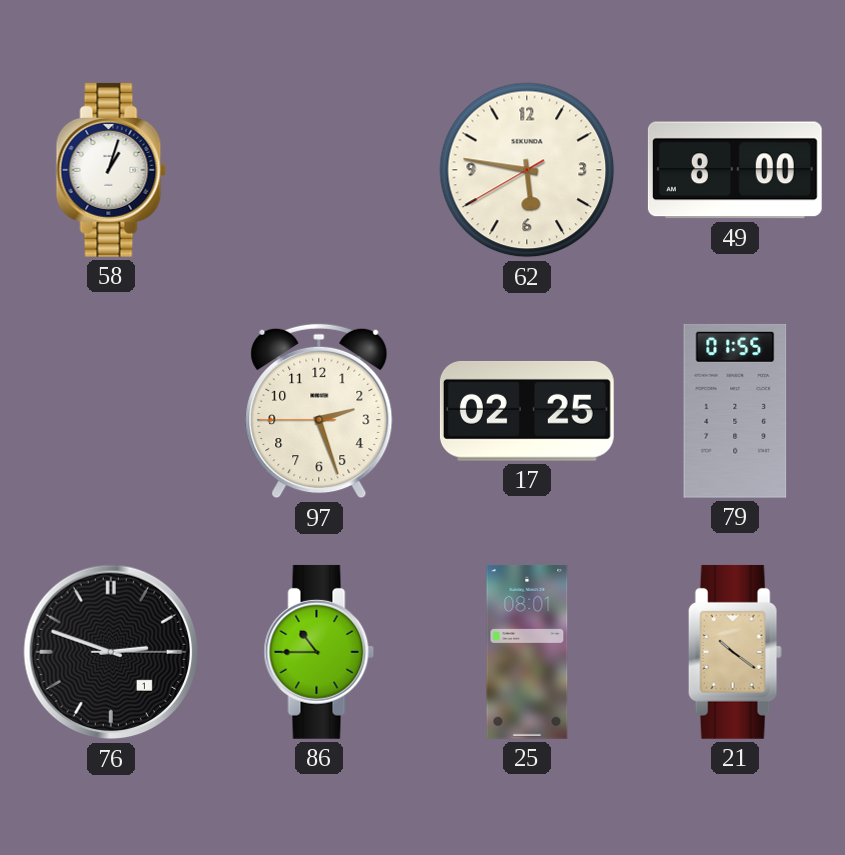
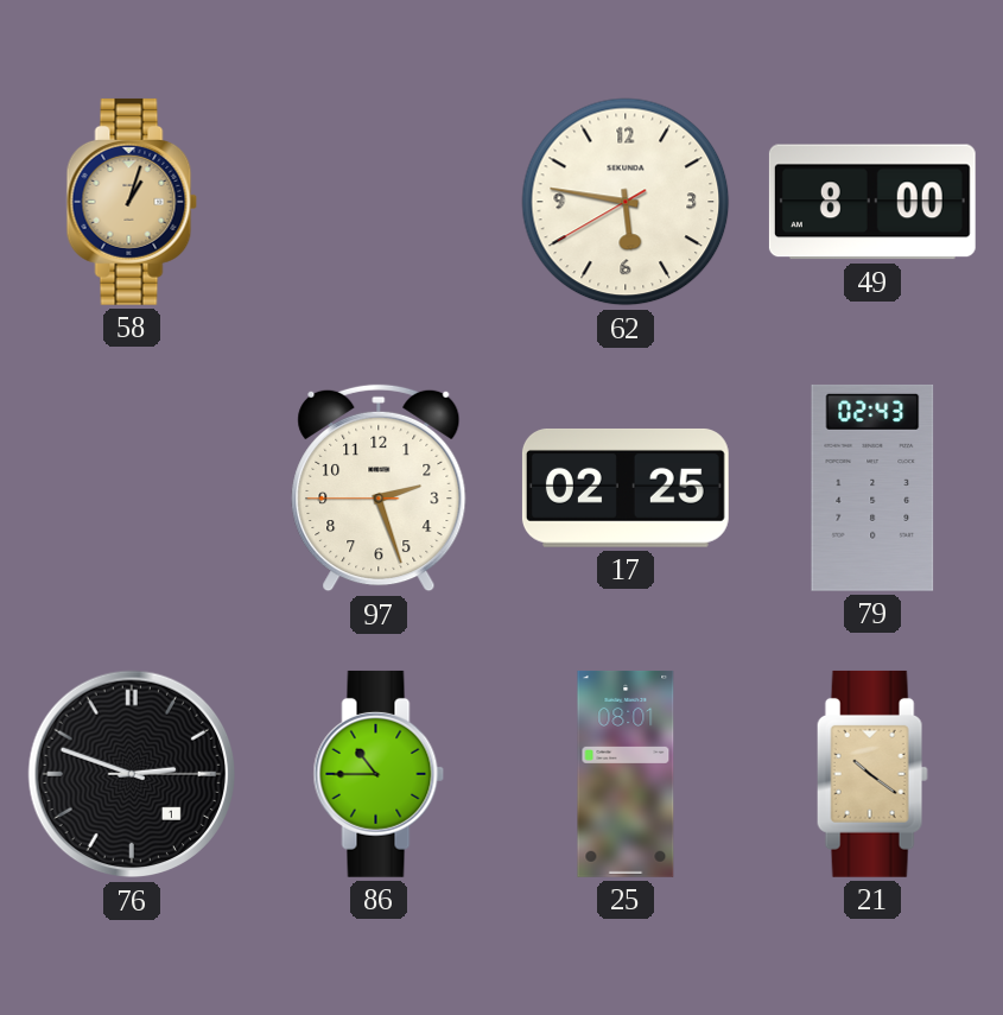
58 dial: white -> champagne (132, 202)
79: 01:55 -> 02:43 (872, 488)
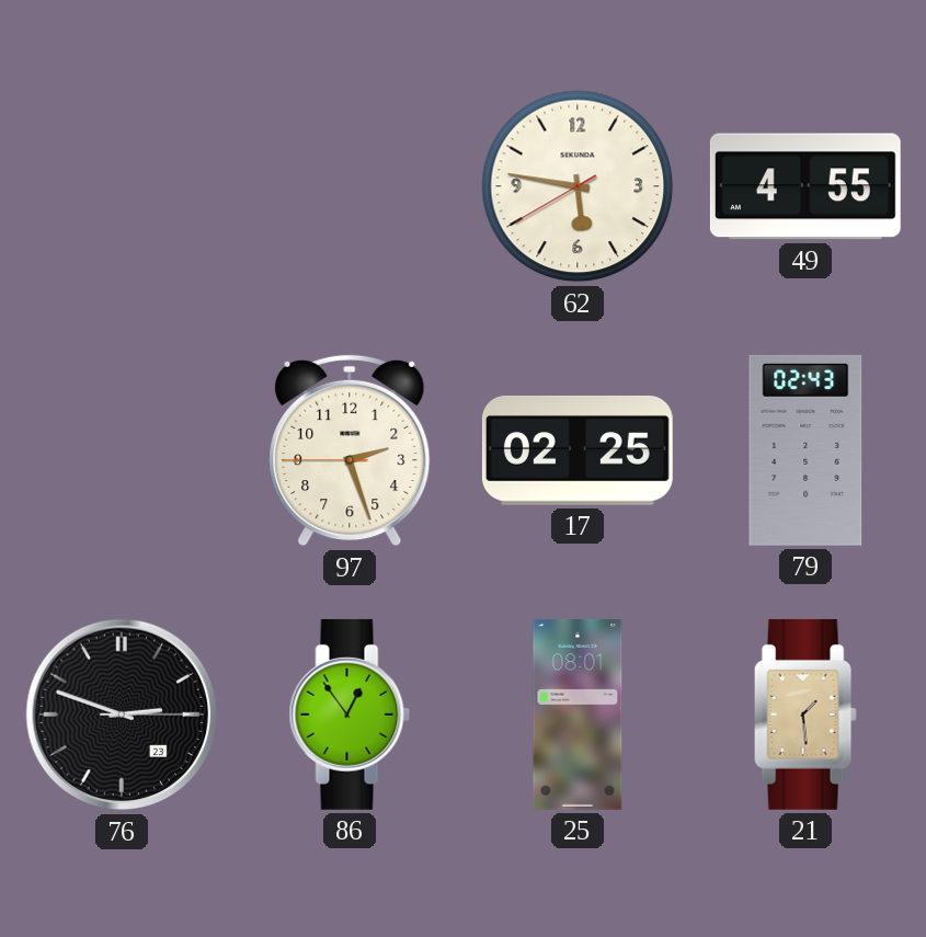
58: 1:03 -> none (132, 202)
49: 8:00 -> 4:55 (805, 186)
76 date: 1 -> 23 (122, 715)
86: 10:45 -> 12:54 (350, 715)
21: 10:21 -> 1:29 (805, 715)
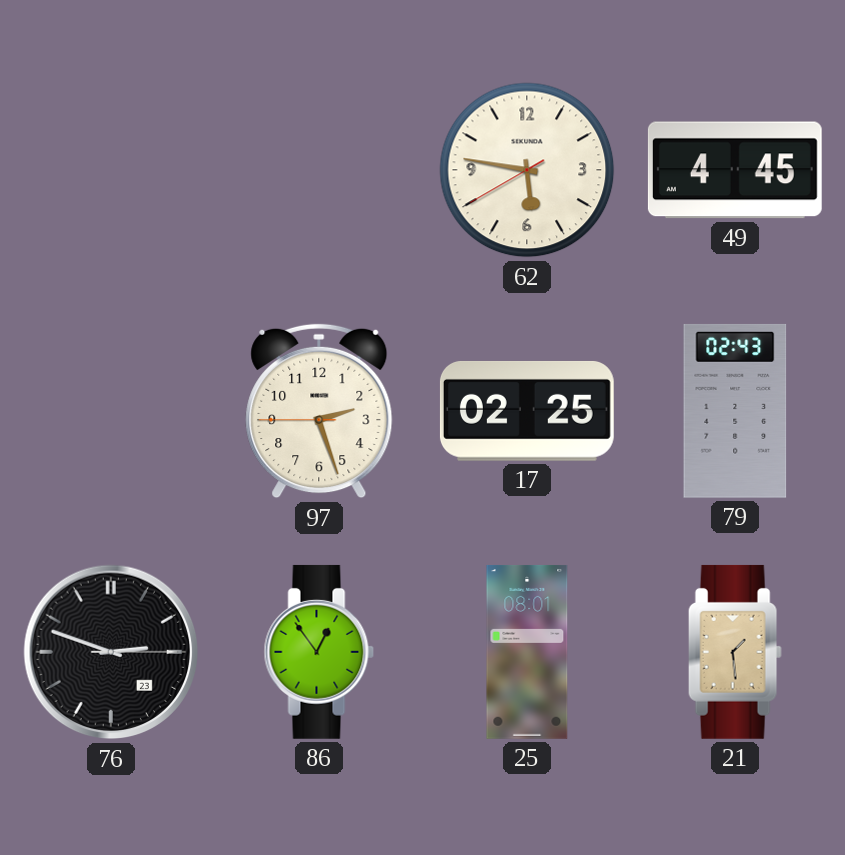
49: 4:55 -> 4:45 (735, 170)
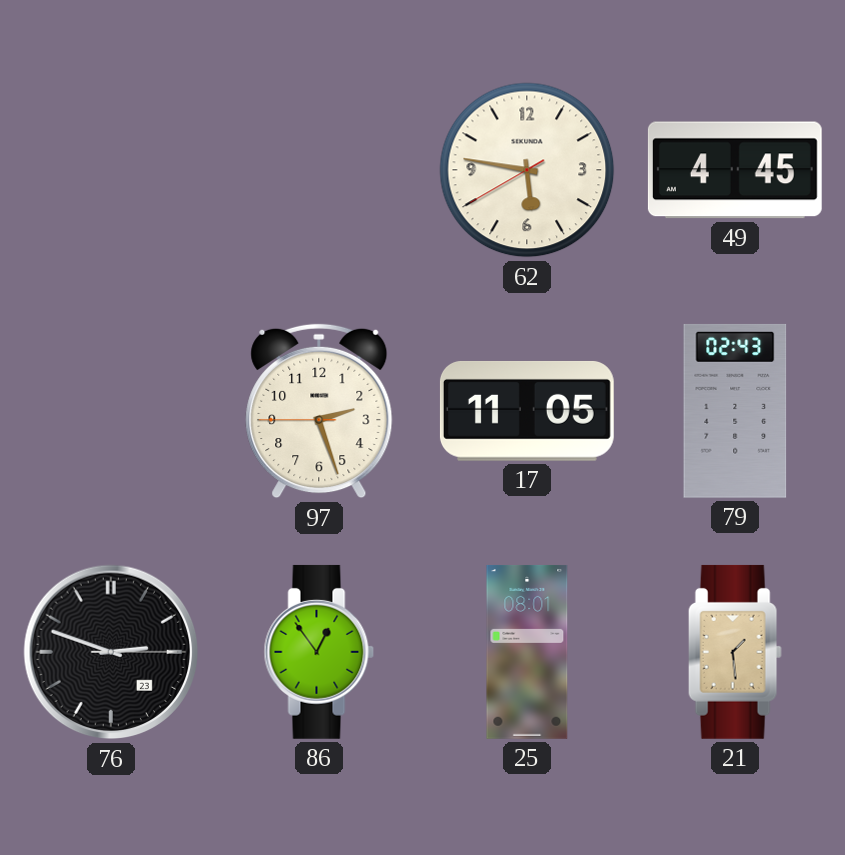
17: 02:25 -> 11:05 (527, 411)
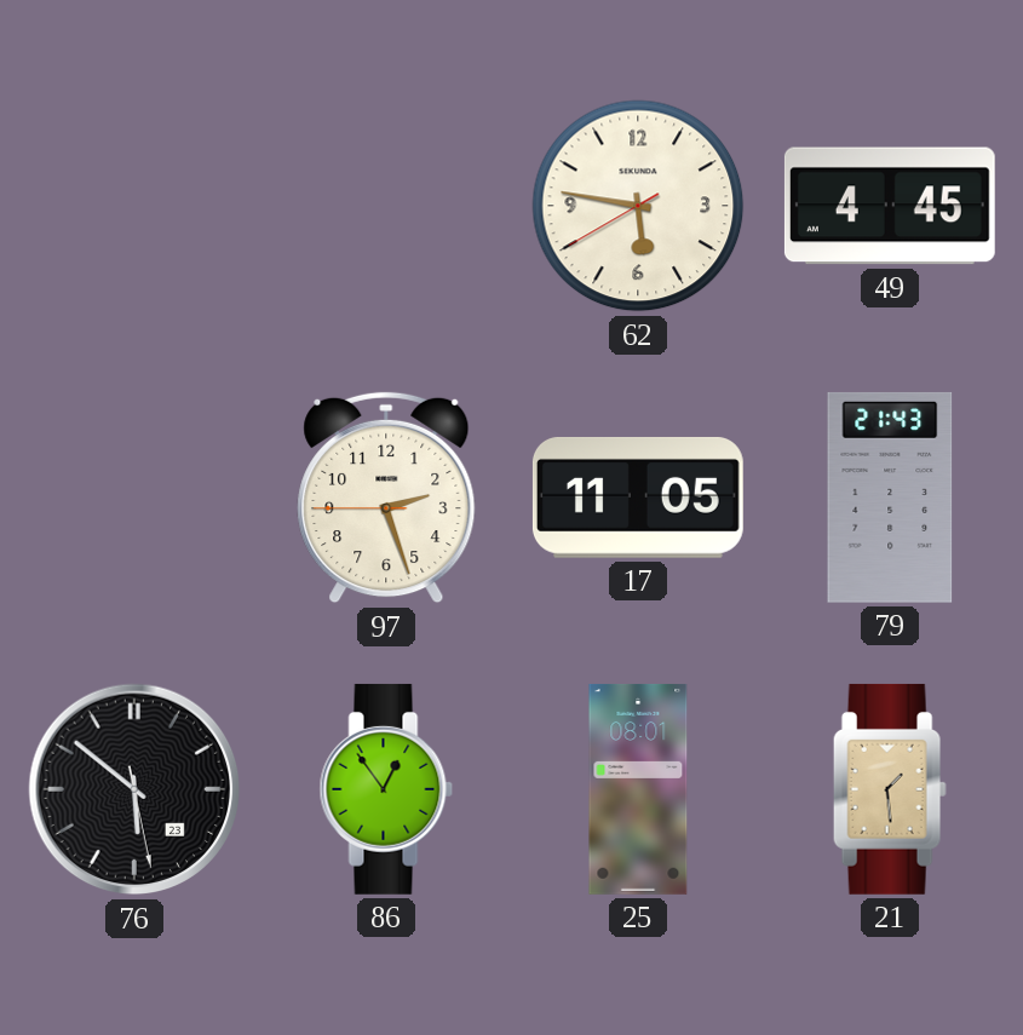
79: 02:43 -> 21:43 (890, 498)
76: 2:48 -> 5:51 (134, 789)
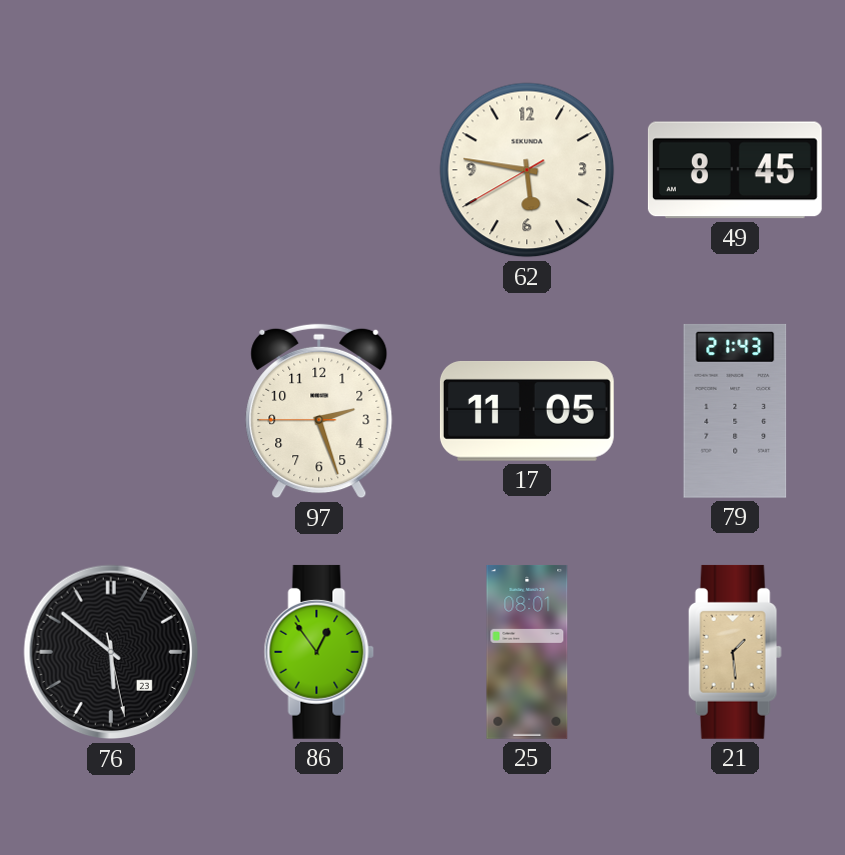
49: 4:45 -> 8:45 (735, 170)
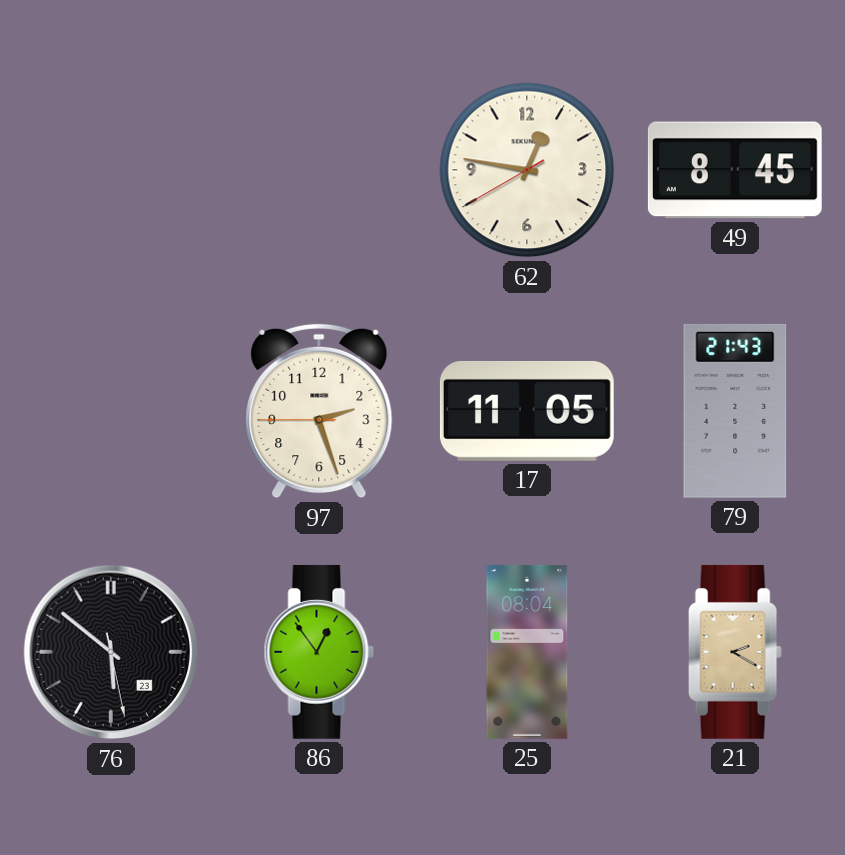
62: 5:46 -> 12:46 (527, 170)
25: 08:01 -> 08:04 (527, 652)
21: 1:29 -> 2:20 (735, 652)
